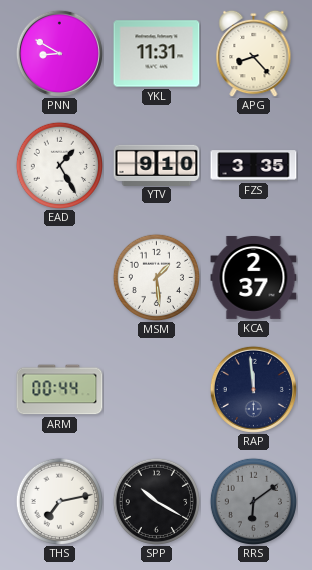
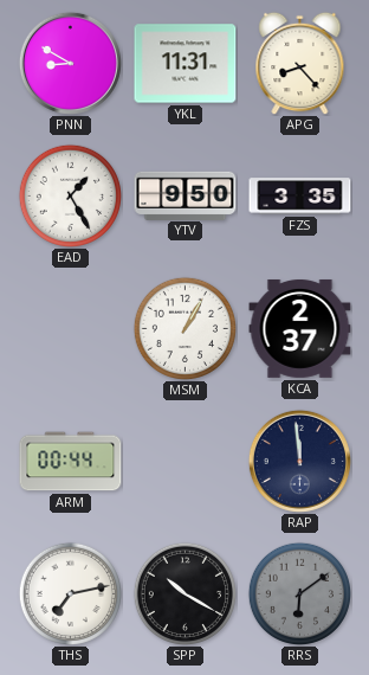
YTV: 9:10 -> 9:50 (186, 195)
MSM: 1:29 -> 1:05 (184, 328)
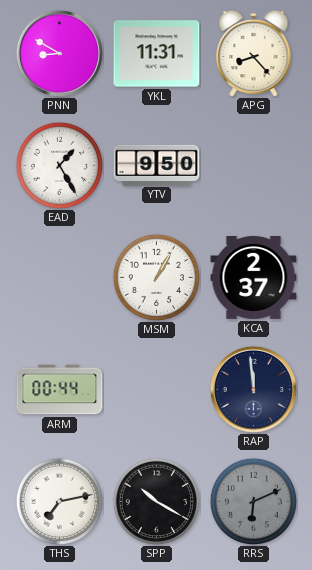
FZS: 3:35 -> none (300, 197)
RRS: 6:09 -> 6:11 (253, 501)
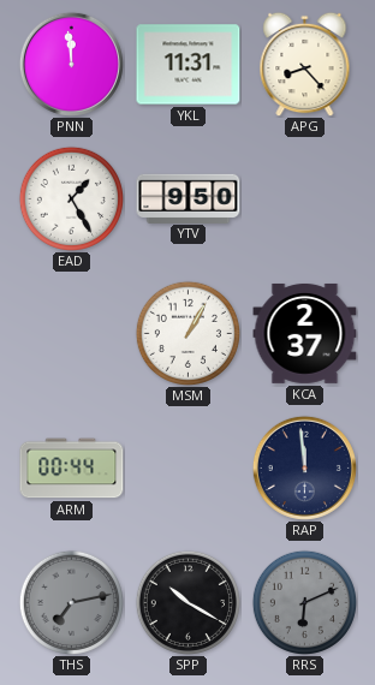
PNN: 8:50 -> 11:59 (71, 64)
THS dial: white -> grey (71, 602)
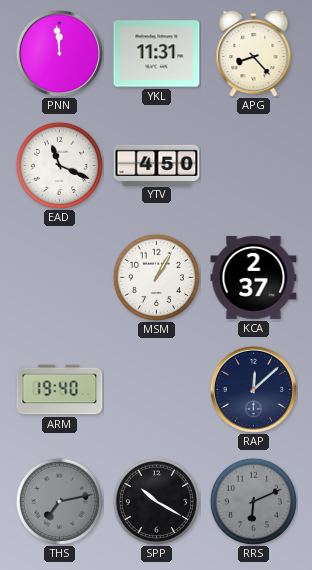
EAD: 1:25 -> 11:19 (59, 165)
YTV: 9:50 -> 4:50 (157, 165)
ARM: 00:44 -> 19:40 (60, 390)
RAP: 11:59 -> 12:08 (253, 389)
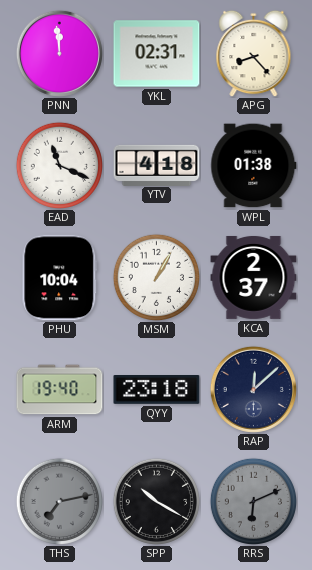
YKL: 11:31 -> 02:31 (157, 54)
YTV: 4:50 -> 4:18 (157, 165)
WPL: none -> 01:38 (254, 166)
PHU: none -> 10:04 (60, 278)
QYY: none -> 23:18 (157, 390)
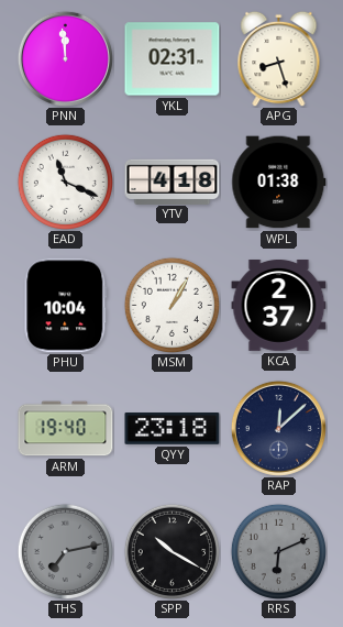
APG: 8:23 -> 8:27 (279, 58)
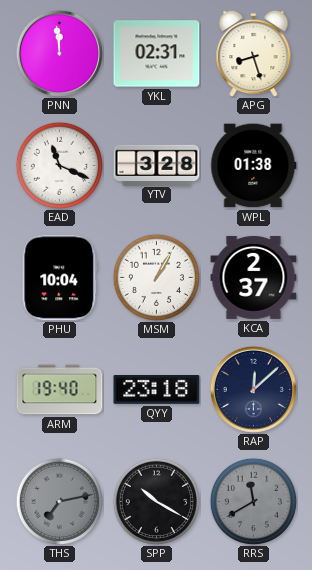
YTV: 4:18 -> 3:28 (157, 165)
RRS: 6:11 -> 11:40 (253, 501)
